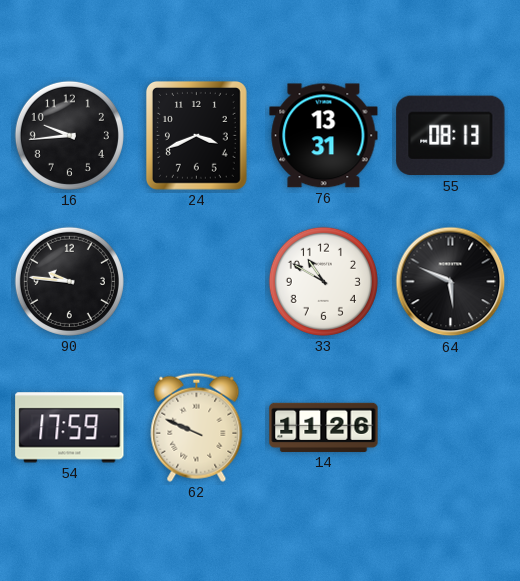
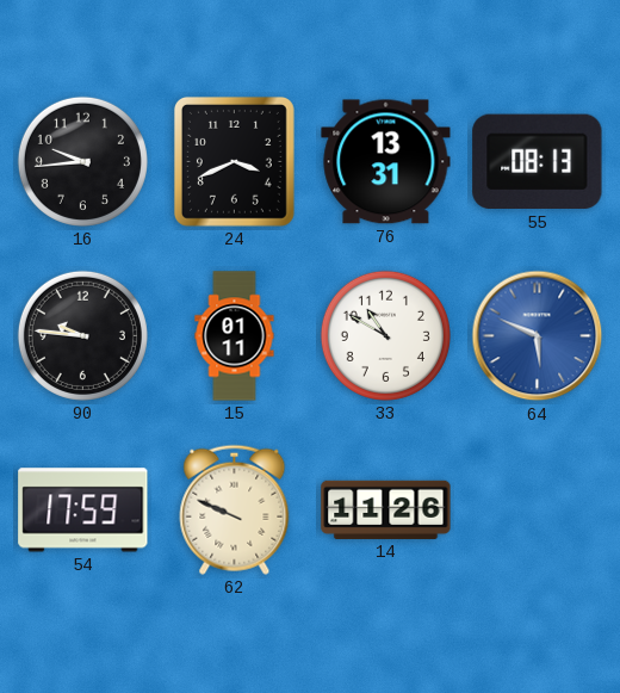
15: none -> 01:11 (235, 336)
64 dial: black -> blue (538, 336)
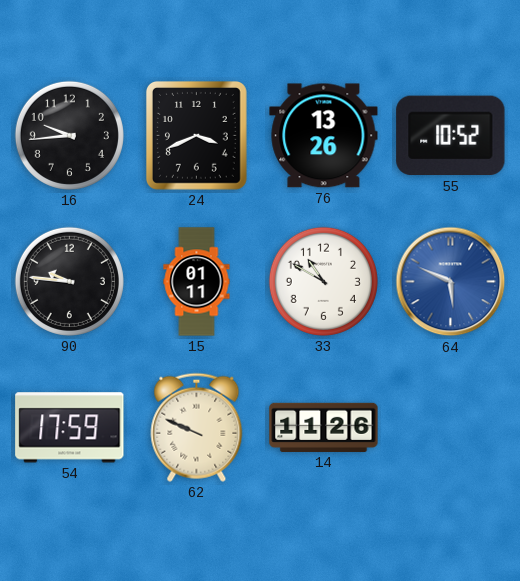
76: 13:31 -> 13:26 (324, 136)
55: 08:13 -> 10:52 (451, 136)
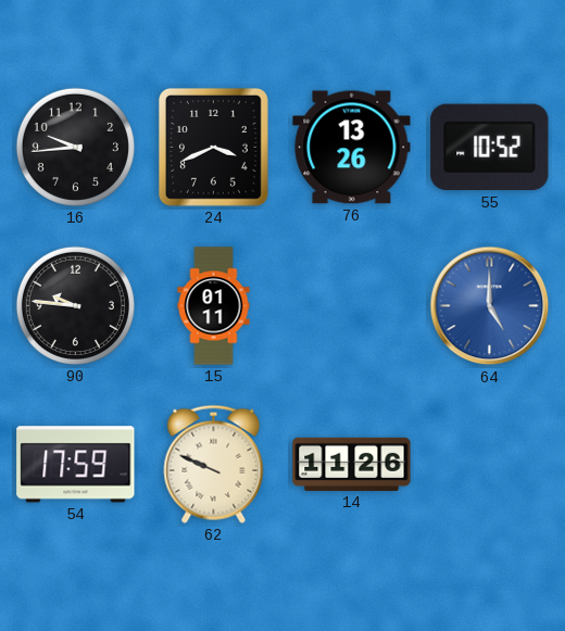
33: 10:50 -> none (323, 281)
64: 5:49 -> 5:00 (490, 306)
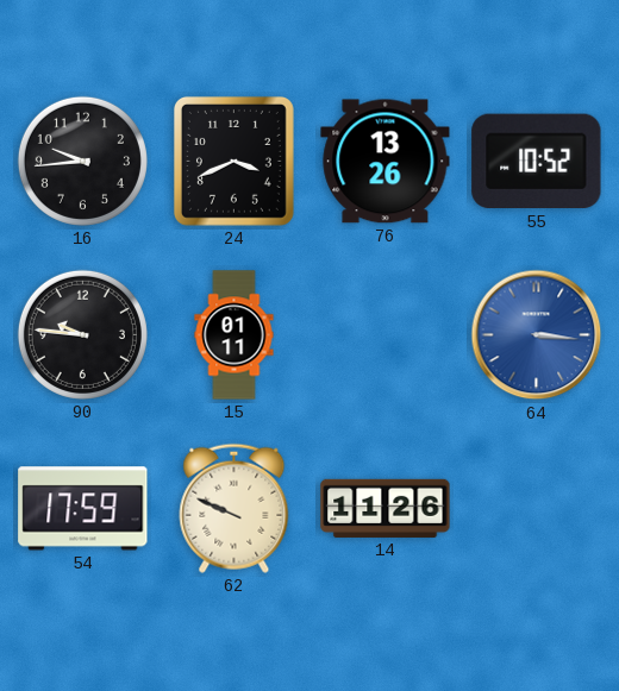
64: 5:00 -> 3:16 (537, 335)
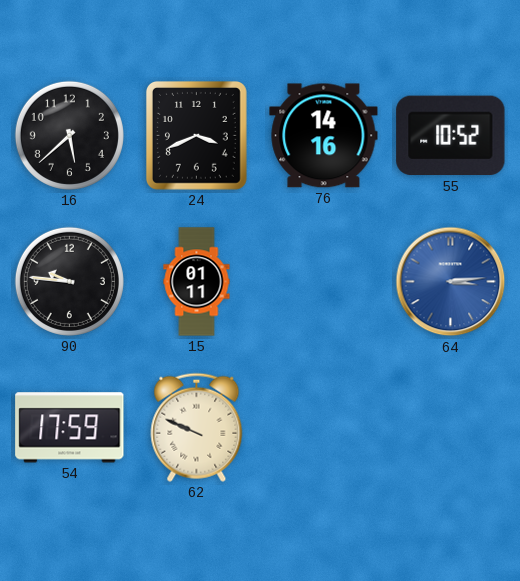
16: 9:44 -> 5:38 (69, 135)
76: 13:26 -> 14:16 (324, 136)
64: 3:16 -> 3:14 (451, 282)
14: 11:26 -> none (386, 508)
